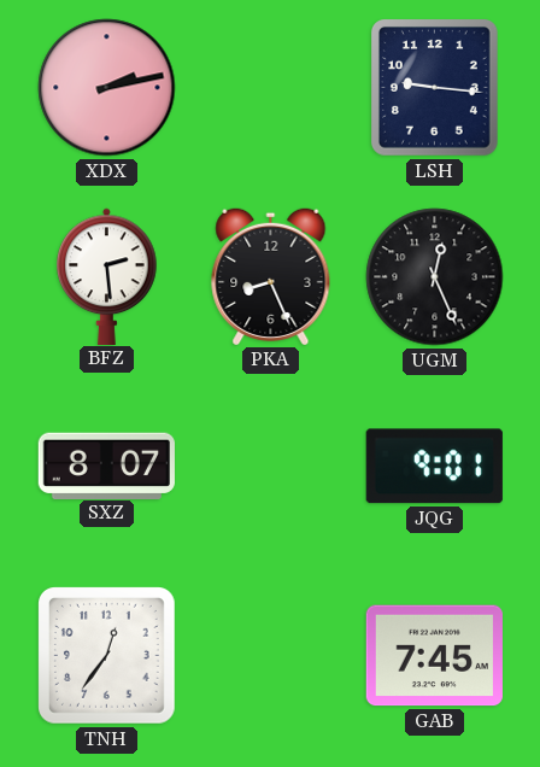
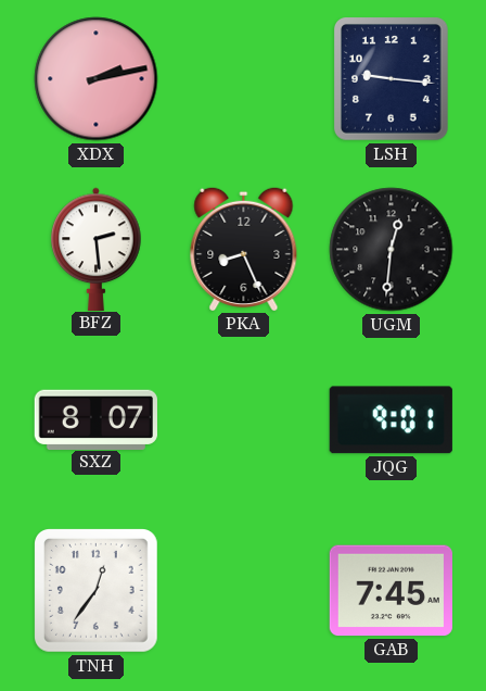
UGM: 12:26 -> 12:31 (392, 250)
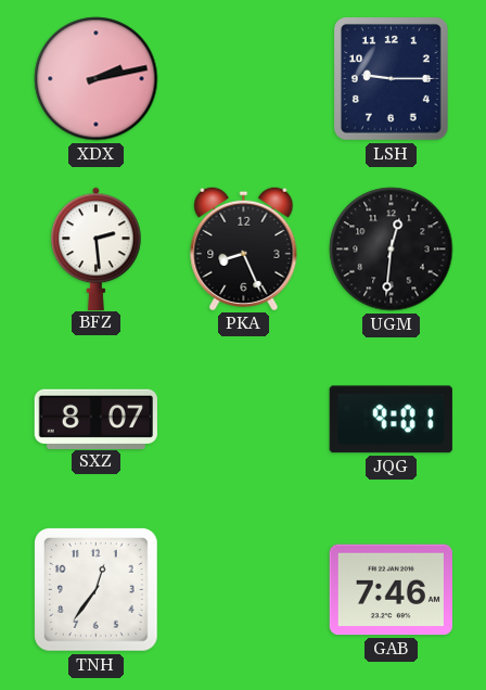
LSH: 9:16 -> 9:15 (392, 79)
GAB: 7:45 -> 7:46 (391, 590)
